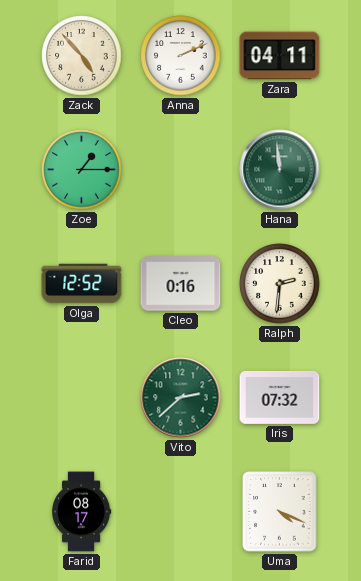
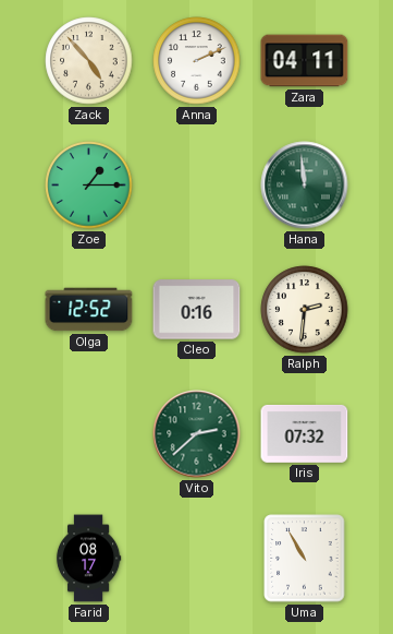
Uma: 4:19 -> 10:55 (305, 559)
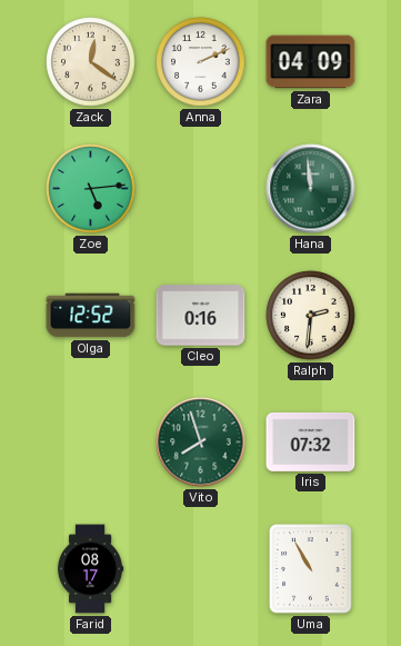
Zack: 4:53 -> 12:21 (91, 62)
Zara: 04:11 -> 04:09 (311, 62)
Zoe: 1:15 -> 5:14 (91, 189)
Vito: 2:38 -> 7:57 (201, 443)
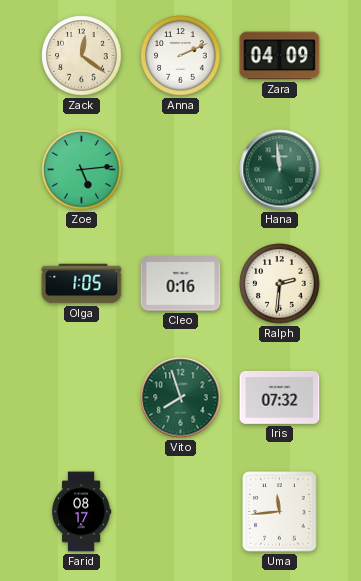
Olga: 12:52 -> 1:05 (82, 284)
Uma: 10:55 -> 11:44 (280, 512)
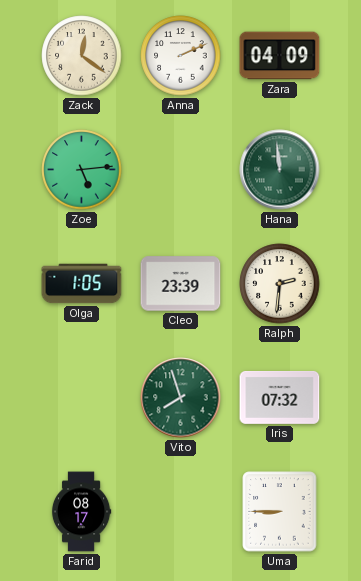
Cleo: 0:16 -> 23:39 (181, 284)
Uma: 11:44 -> 8:45 (280, 512)
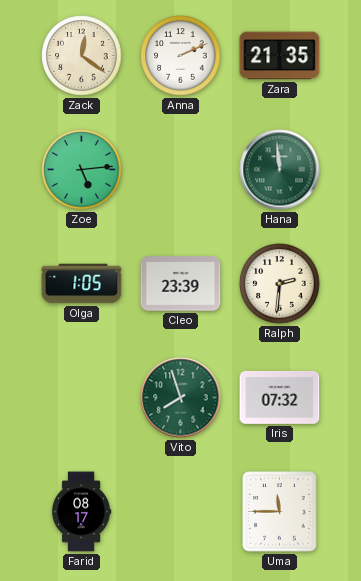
Zara: 04:09 -> 21:35 (280, 56)
Uma: 8:45 -> 11:45 (280, 512)
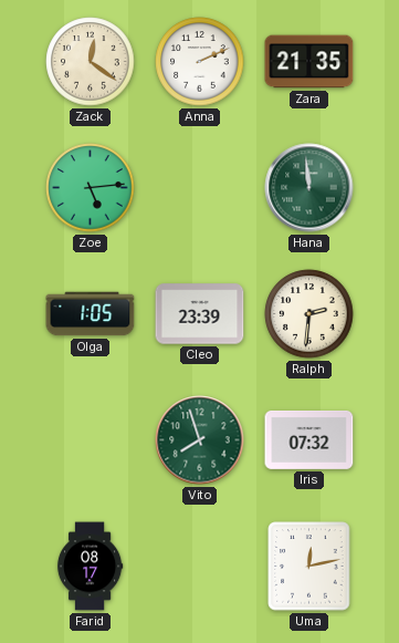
Uma: 11:45 -> 12:13 (309, 567)
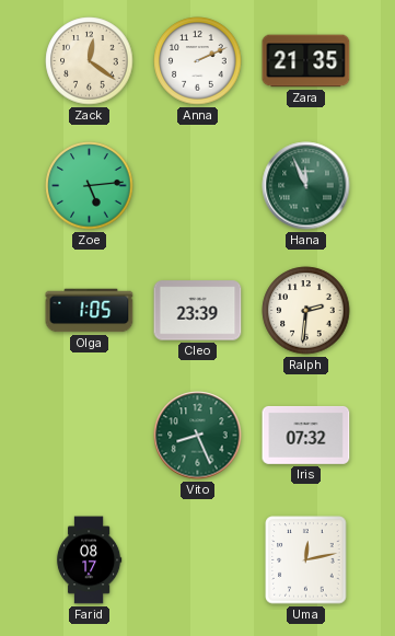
Hana: 11:59 -> 11:56 (306, 186)
Vito: 7:57 -> 8:26 (198, 436)
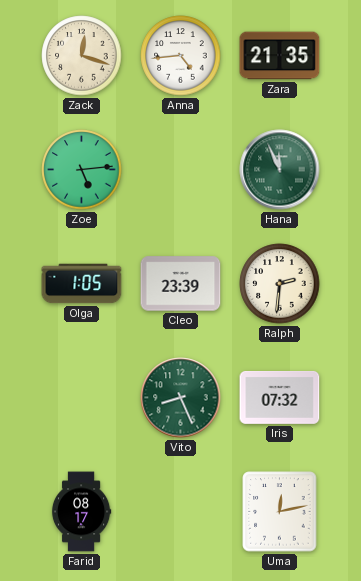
Zack: 12:21 -> 12:18 (82, 56)
Anna: 2:11 -> 4:44 (181, 56)
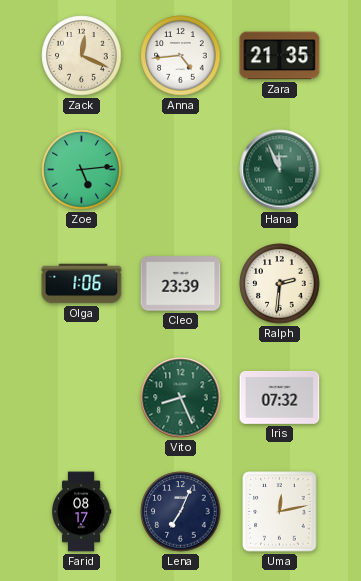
Zack: 12:18 -> 12:19 (82, 56)
Olga: 1:05 -> 1:06 (82, 284)
Lena: none -> 7:04 (181, 512)
